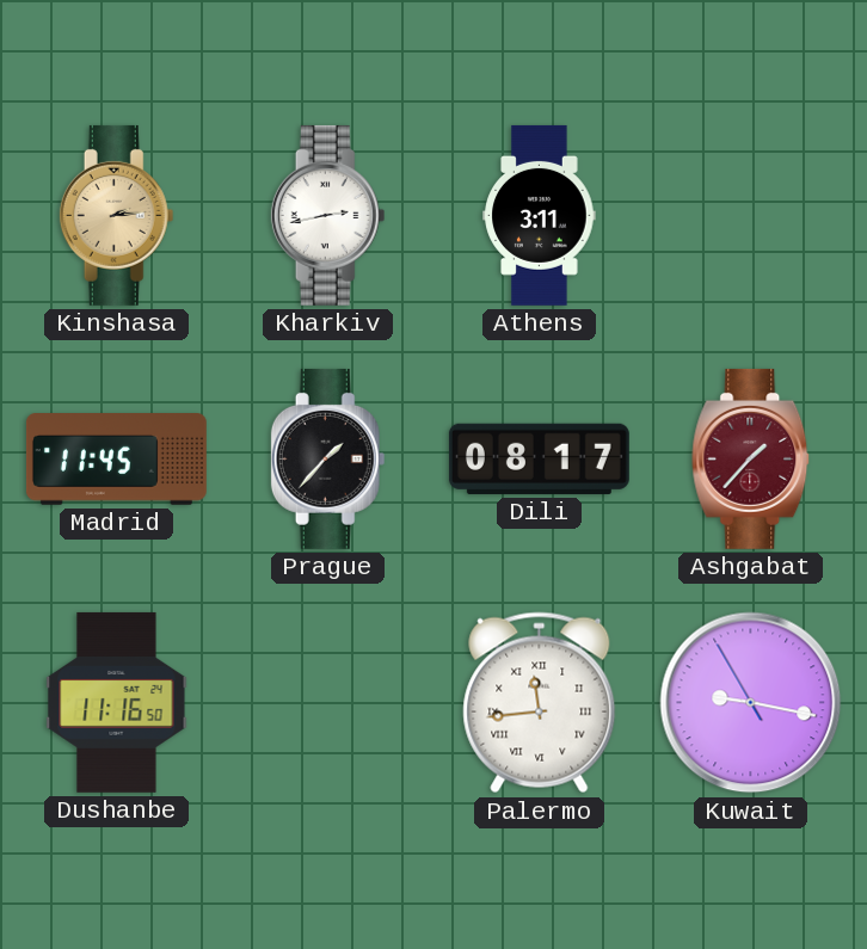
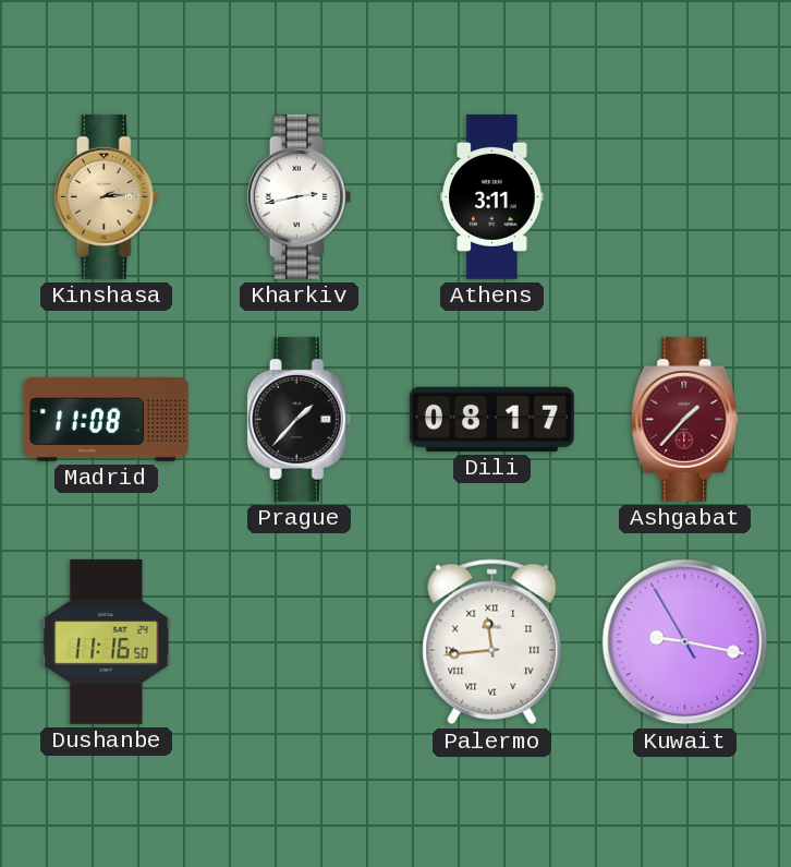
Madrid: 11:45 -> 11:08 (106, 420)
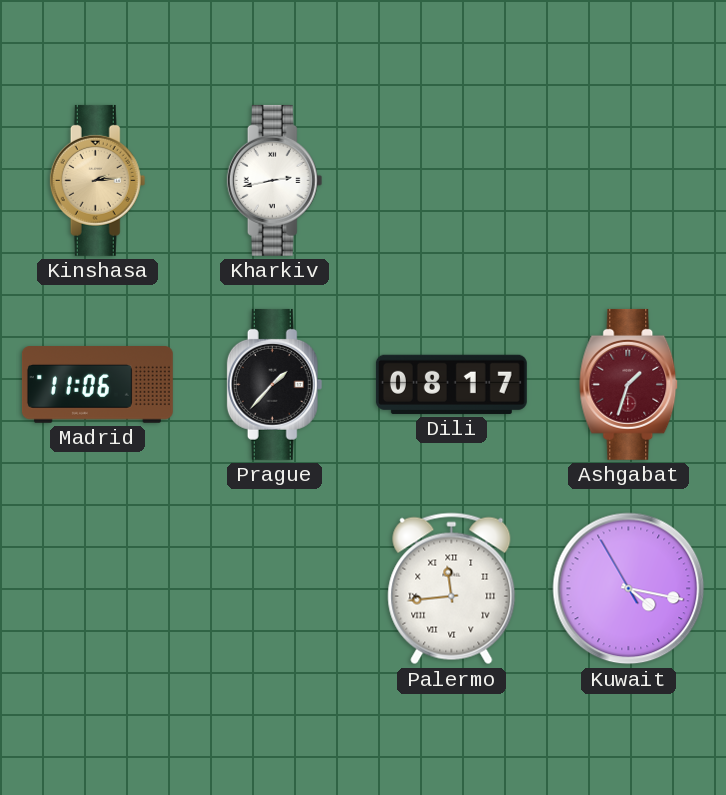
Athens: 3:11 -> none (492, 196)
Madrid: 11:08 -> 11:06 (97, 385)
Ashgabat: 1:37 -> 1:33 (629, 384)
Dushanbe: 11:16 -> none (107, 641)
Kuwait: 9:16 -> 4:16 (629, 589)
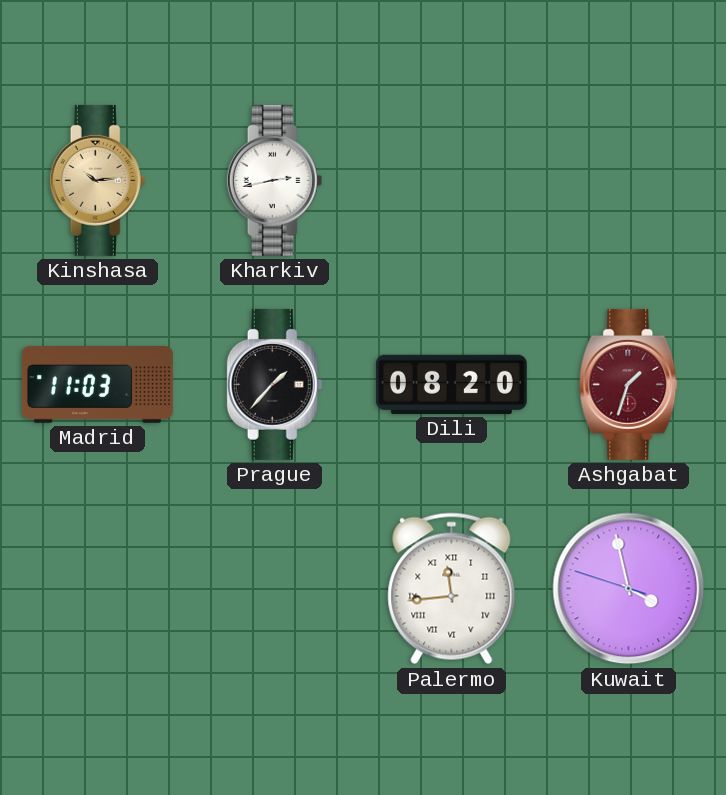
Kinshasa: 2:14 -> 10:14 (98, 180)
Madrid: 11:06 -> 11:03 (97, 385)
Dili: 08:17 -> 08:20 (451, 384)
Kuwait: 4:16 -> 3:57 (629, 589)
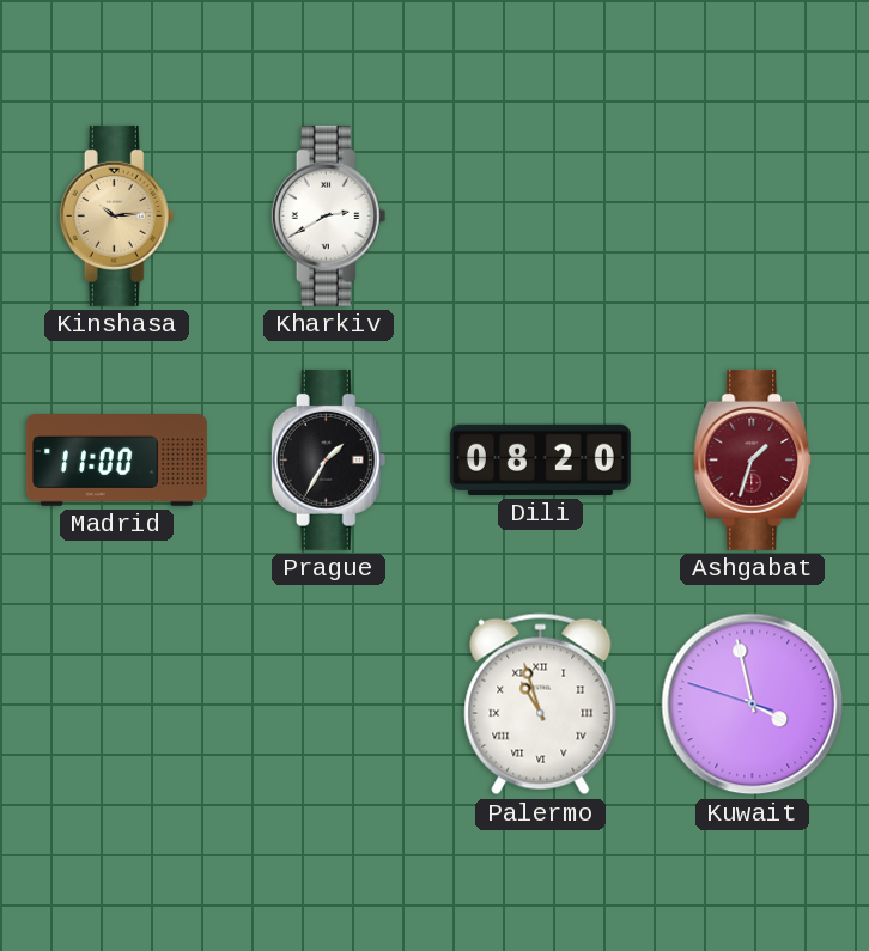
Kharkiv: 2:43 -> 2:40 (329, 215)
Madrid: 11:03 -> 11:00 (116, 461)
Prague: 1:37 -> 1:35 (329, 459)
Palermo: 11:44 -> 10:57 (541, 705)
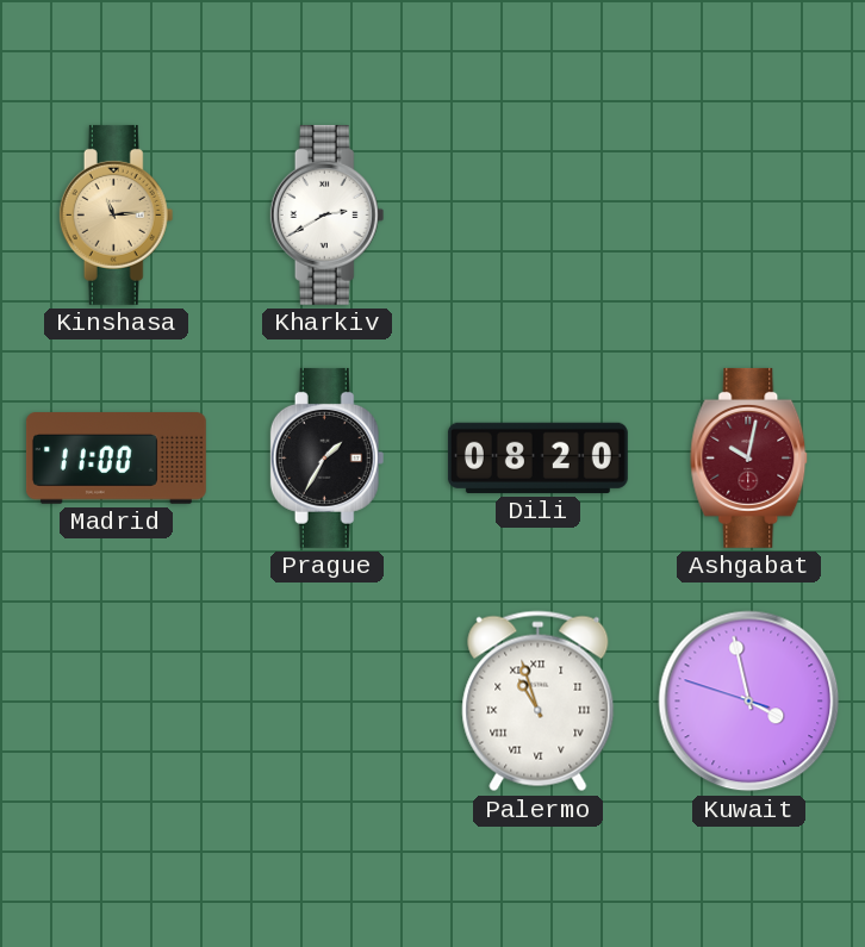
Kinshasa: 10:14 -> 11:14 (117, 214)
Ashgabat: 1:33 -> 10:02 (749, 457)
